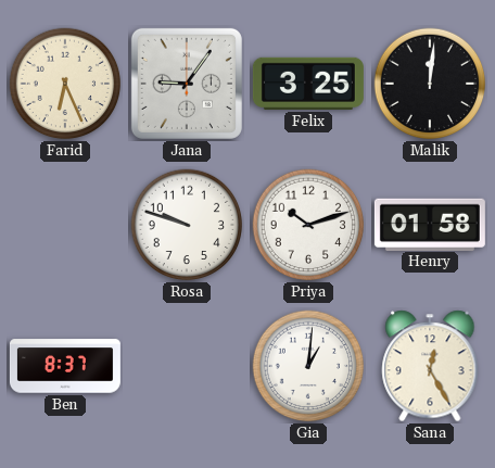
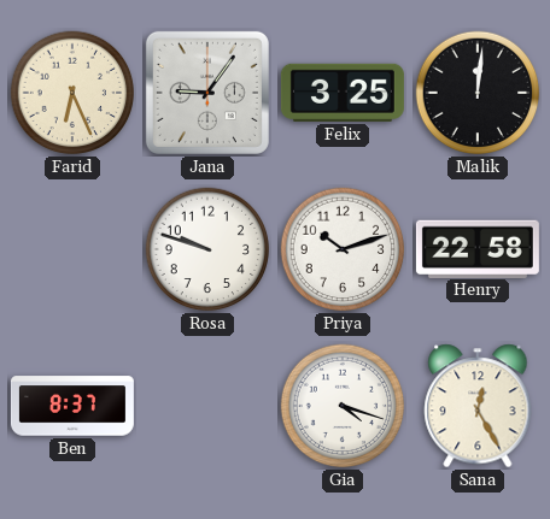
Henry: 01:58 -> 22:58 (478, 248)
Gia: 1:01 -> 4:18 (343, 406)
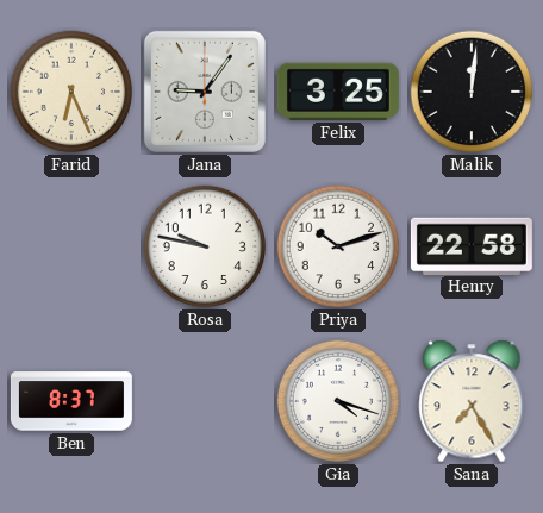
Rosa: 9:48 -> 9:47 (205, 246)
Sana: 12:25 -> 7:25 (472, 401)
